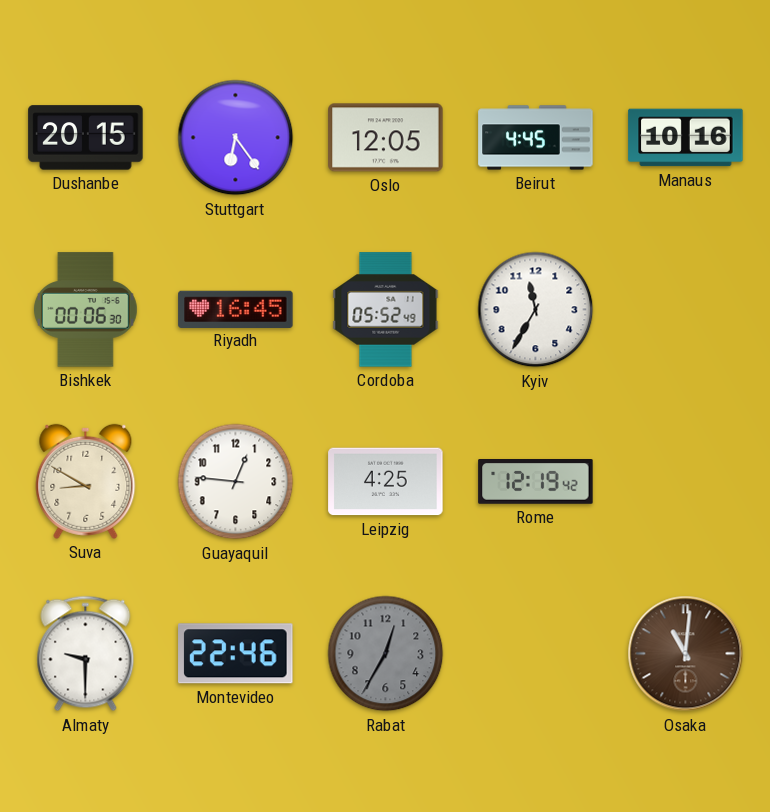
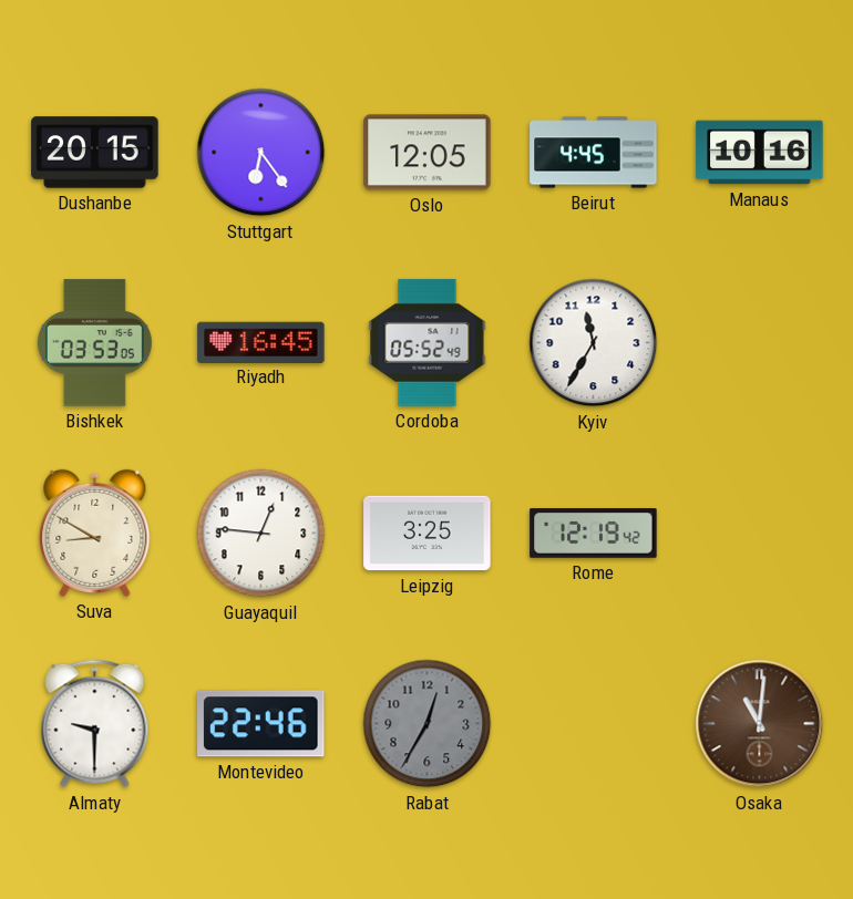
Bishkek: 00:06 -> 03:53 (95, 343)
Leipzig: 4:25 -> 3:25 (428, 534)
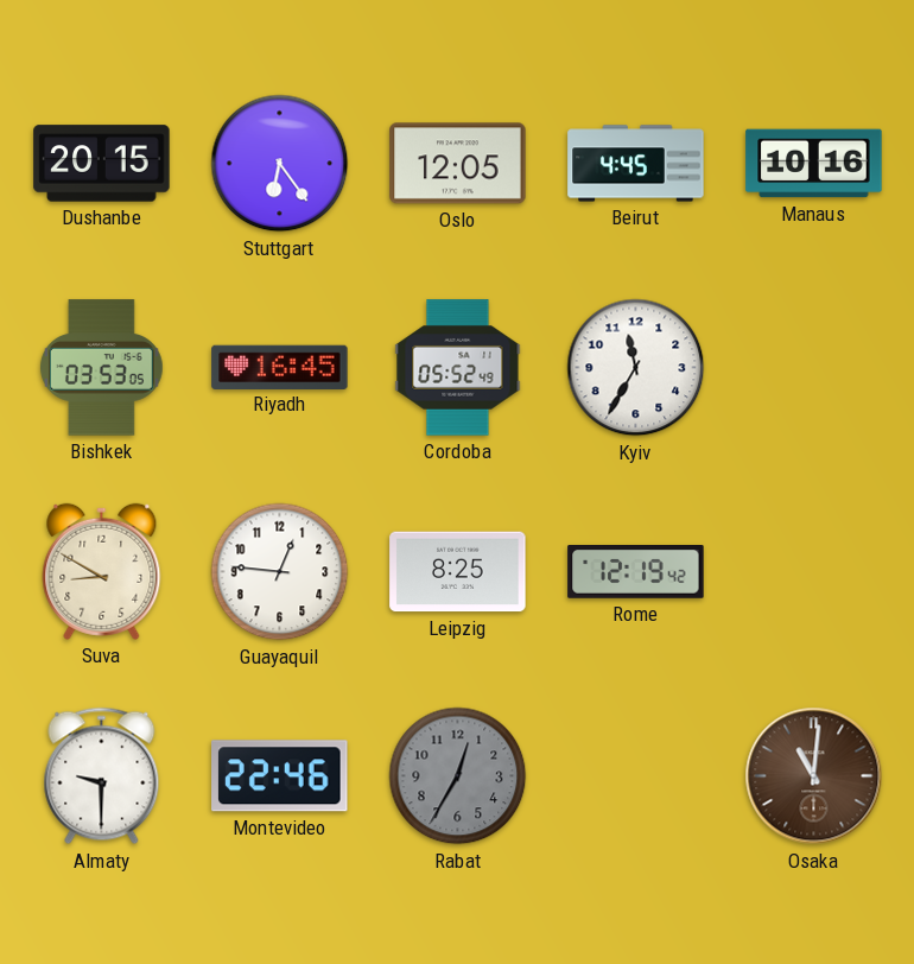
Leipzig: 3:25 -> 8:25 (458, 572)
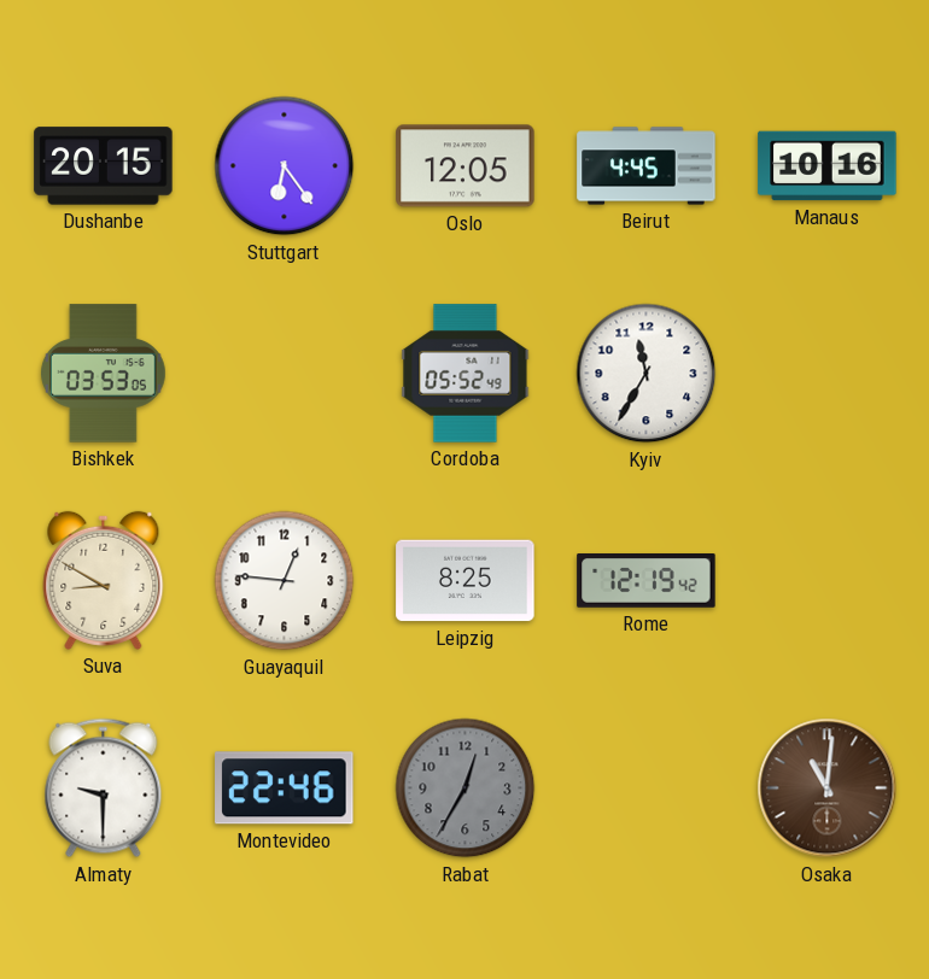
Riyadh: 16:45 -> none (280, 367)
